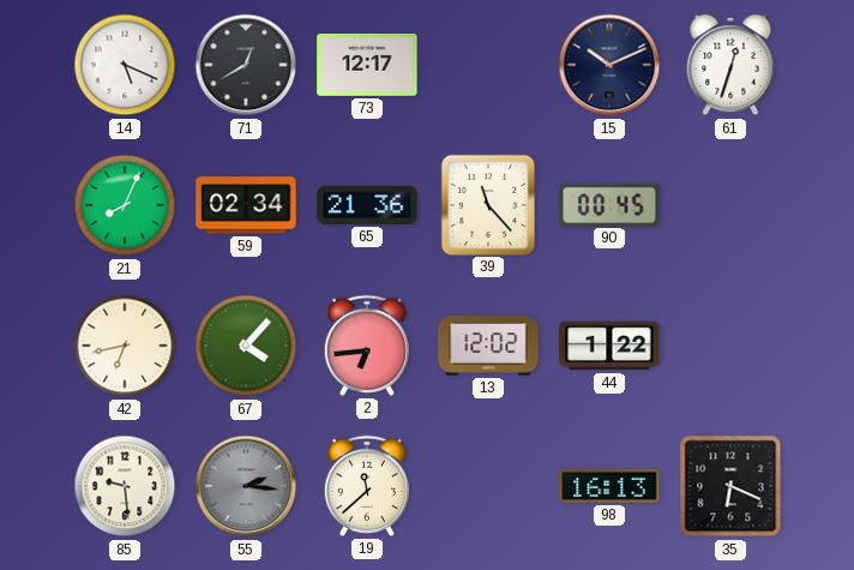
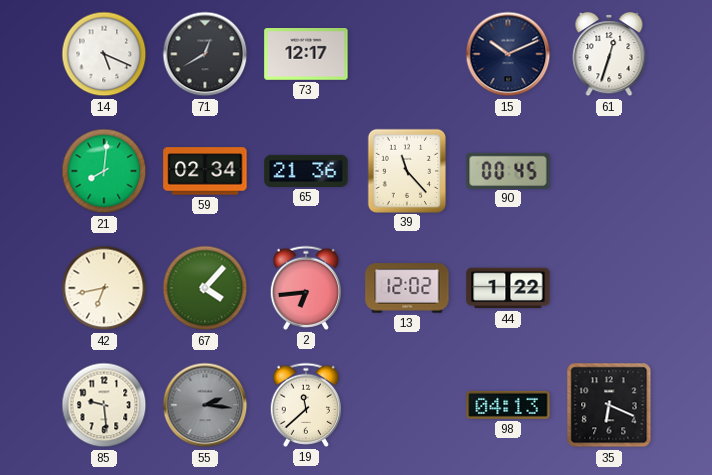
21: 8:04 -> 8:01 (104, 171)
98: 16:13 -> 04:13 (508, 405)
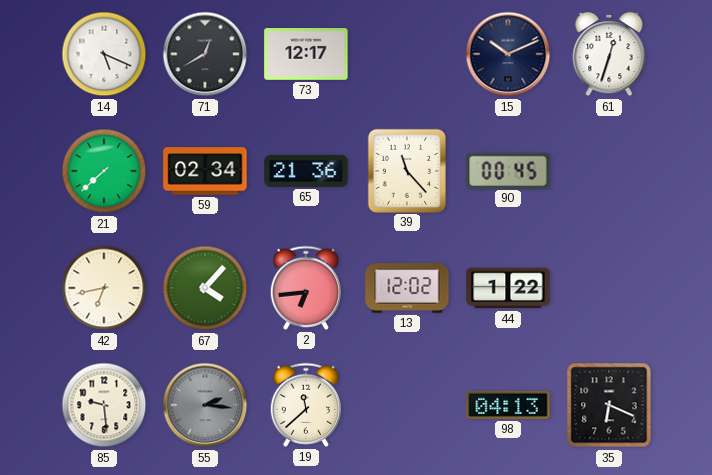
21: 8:01 -> 7:38 (104, 171)
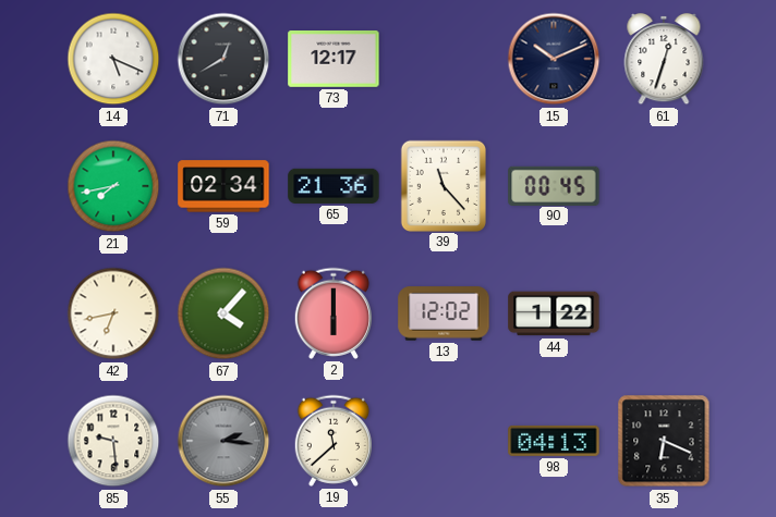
21: 7:38 -> 7:43 (113, 186)
2: 6:44 -> 6:00 (332, 313)
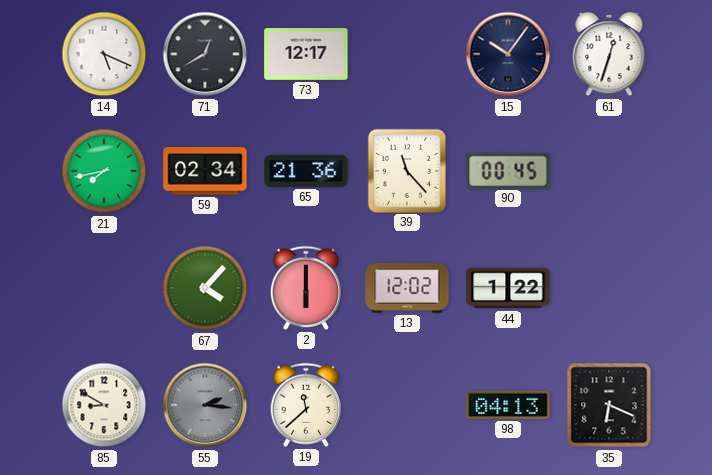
15: 10:11 -> 10:06 (508, 54)
42: 6:43 -> none (113, 313)
85: 9:29 -> 8:50 (104, 405)
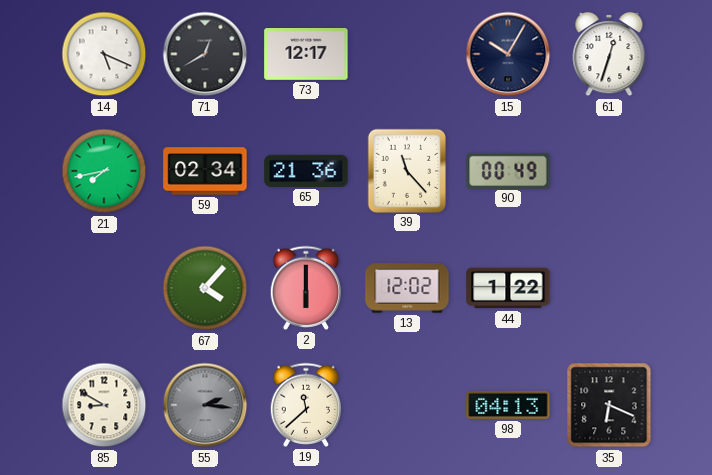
15: 10:06 -> 10:05 (508, 54)
90: 00:45 -> 00:49 (508, 170)
